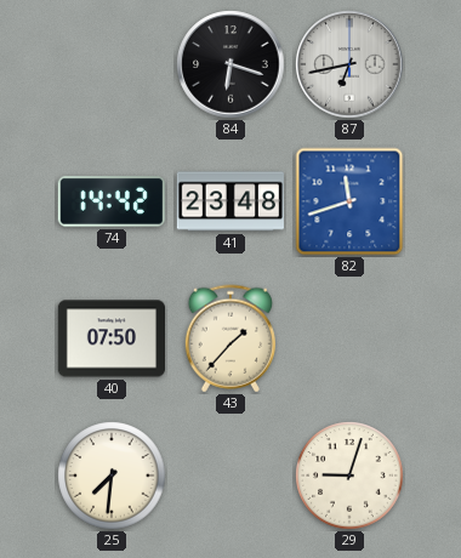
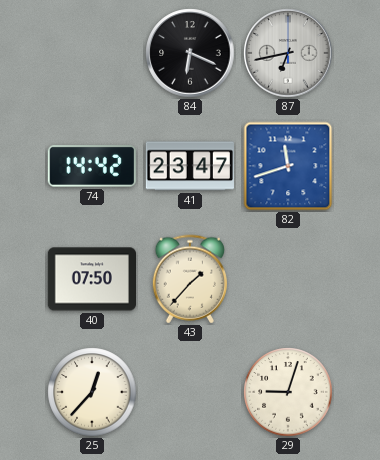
84: 6:18 -> 6:19 (190, 53)
41: 23:48 -> 23:47 (190, 166)
25: 7:31 -> 12:37 (92, 392)
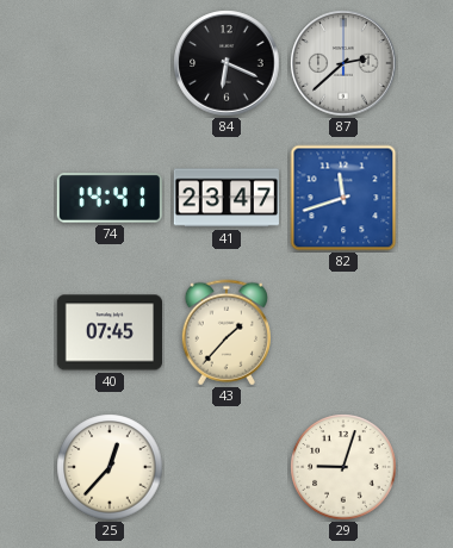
87: 6:43 -> 2:38 (343, 63)
74: 14:42 -> 14:41 (110, 198)
40: 07:50 -> 07:45 (108, 332)
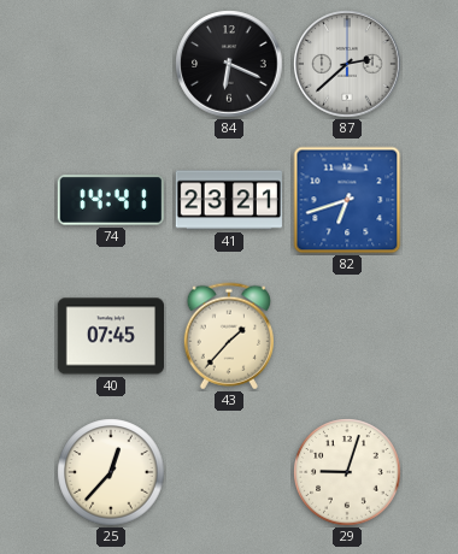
41: 23:47 -> 23:21 (229, 200)
82: 11:42 -> 6:42 (347, 200)
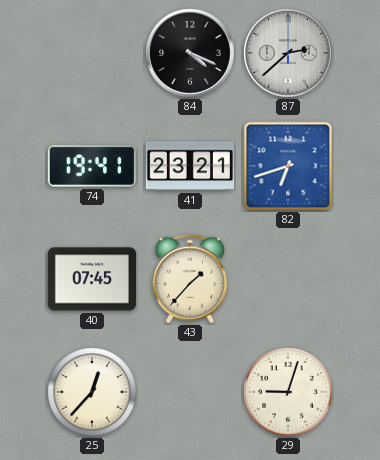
84: 6:19 -> 4:19 (190, 53)
74: 14:41 -> 19:41 (92, 166)
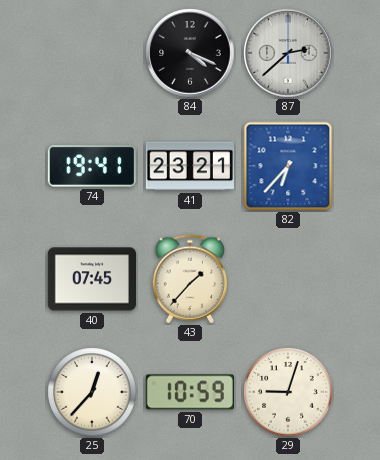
82: 6:42 -> 6:37 (288, 166)
70: none -> 10:59 (190, 392)
